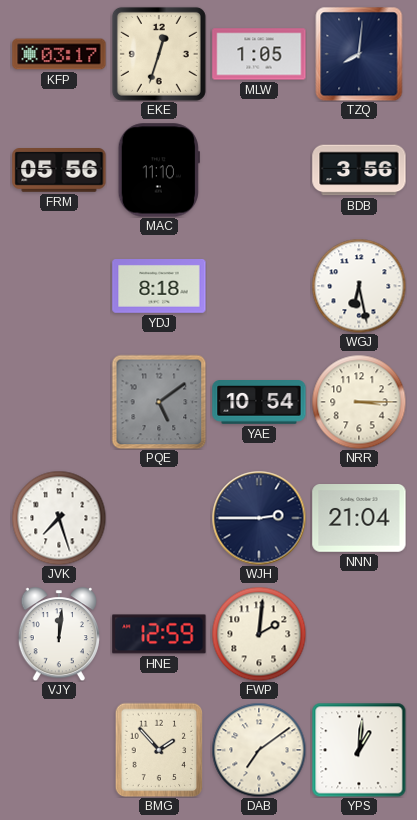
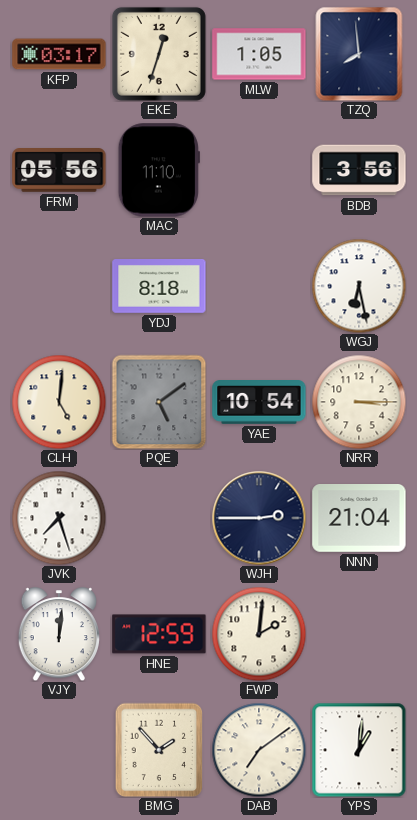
TZQ: 8:01 -> 7:59 (359, 54)
CLH: none -> 5:01 (59, 402)
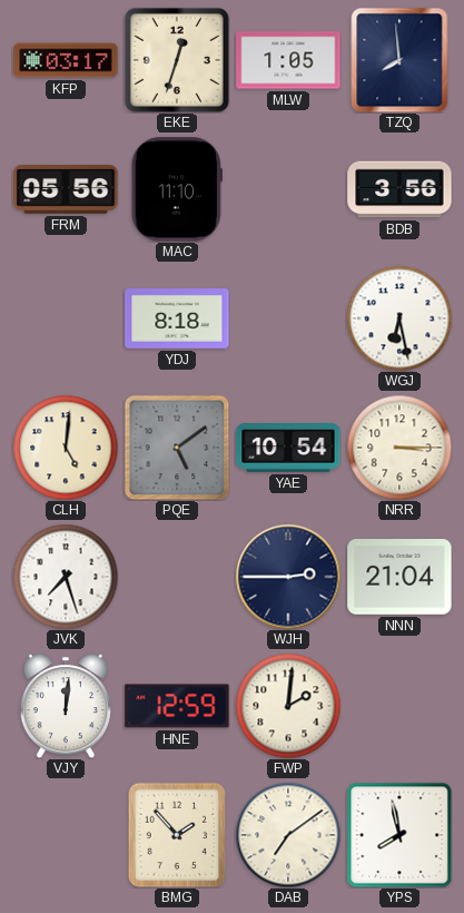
YPS: 1:01 -> 7:58 (399, 835)
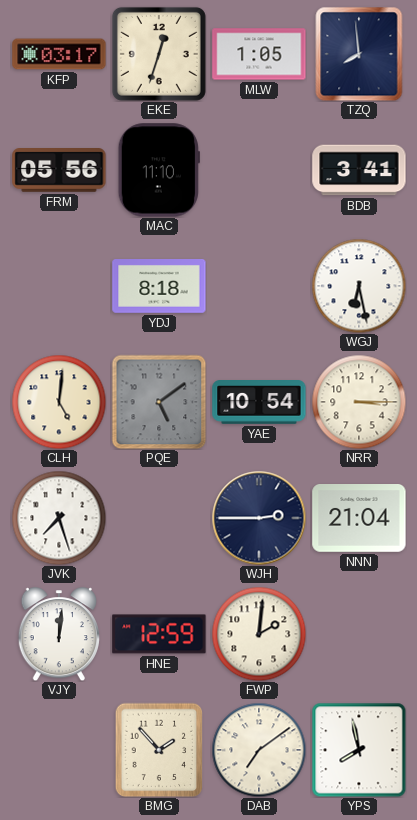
BDB: 3:56 -> 3:41 (359, 170)
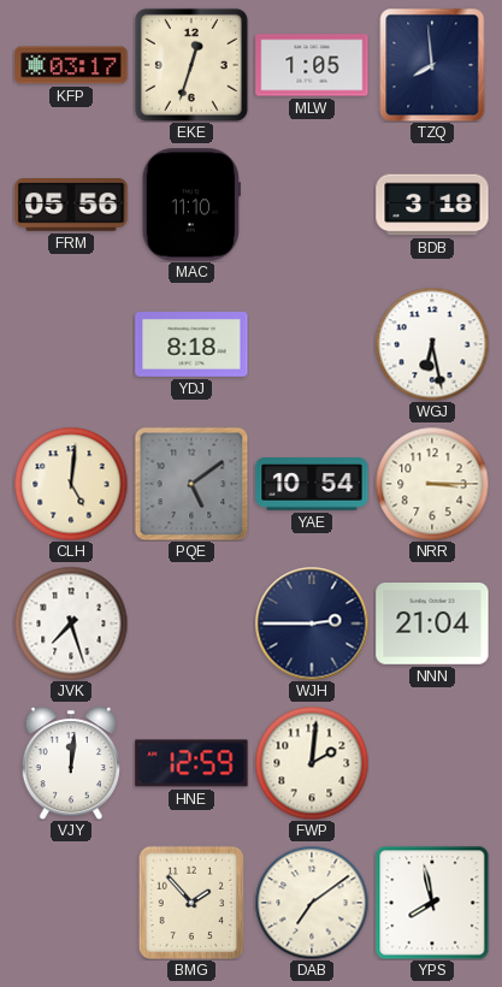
BDB: 3:41 -> 3:18 (432, 205)
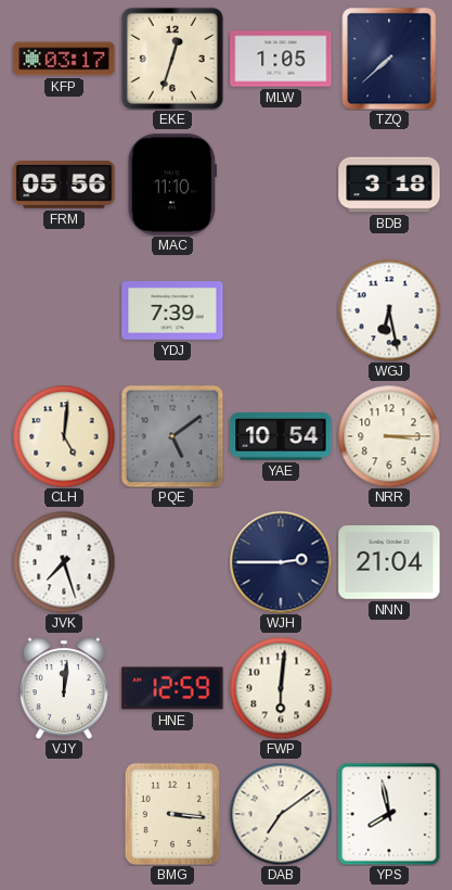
TZQ: 7:59 -> 7:38 (389, 59)
YDJ: 8:18 -> 7:39 (172, 311)
FWP: 2:01 -> 6:01 (281, 688)
BMG: 1:53 -> 3:16 (172, 814)
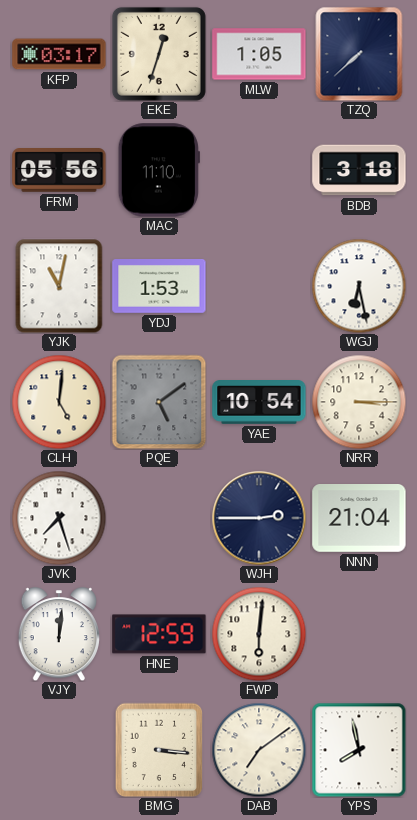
YJK: none -> 11:02 (59, 286)
YDJ: 7:39 -> 1:53 (159, 287)
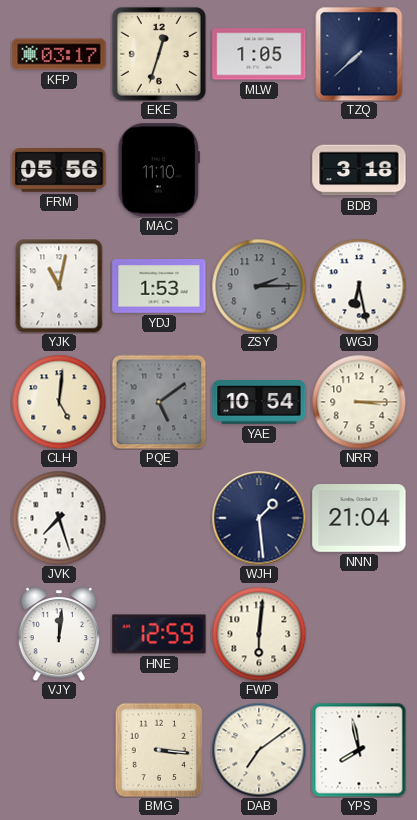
ZSY: none -> 2:15 (259, 286)
WJH: 2:45 -> 1:29 (259, 518)
